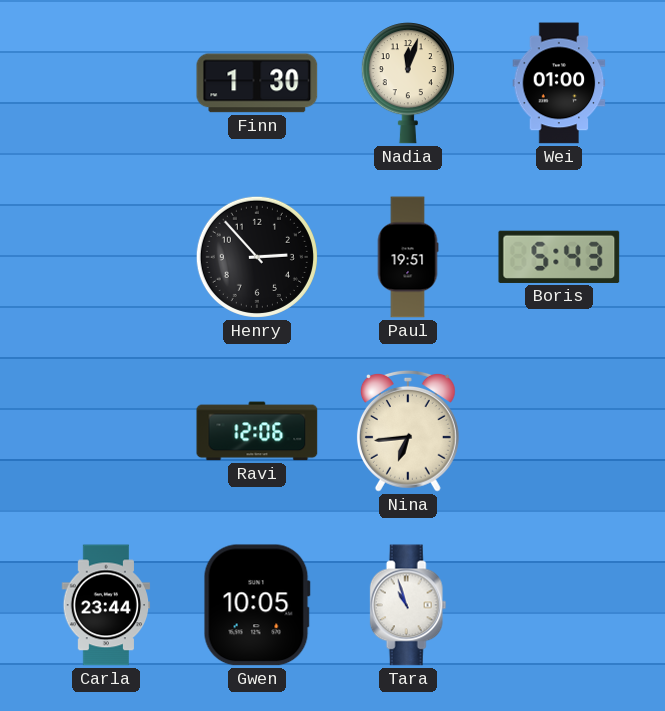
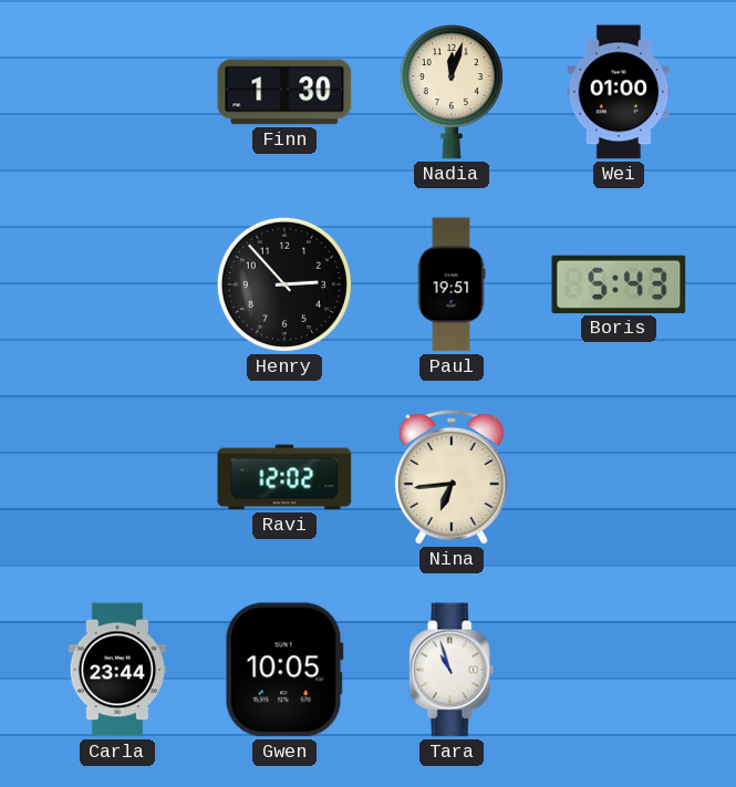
Ravi: 12:06 -> 12:02 (284, 477)
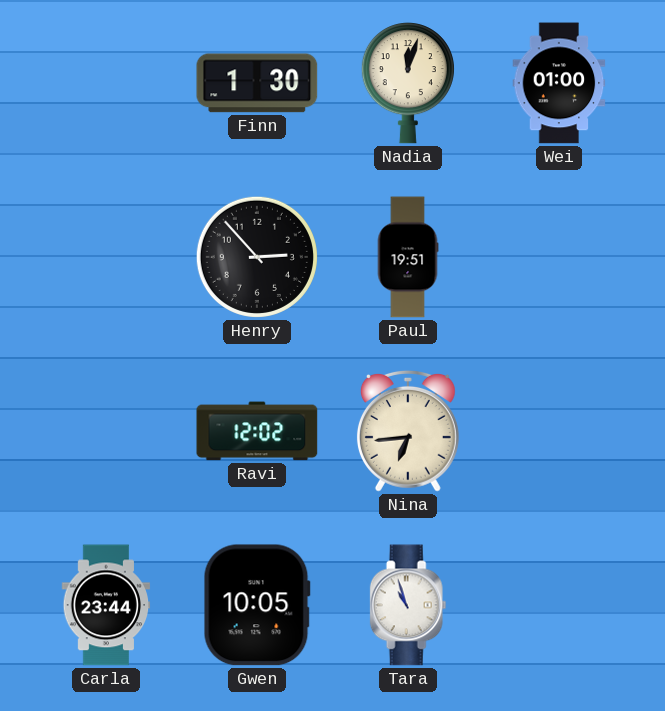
Boris: 5:43 -> none (619, 284)
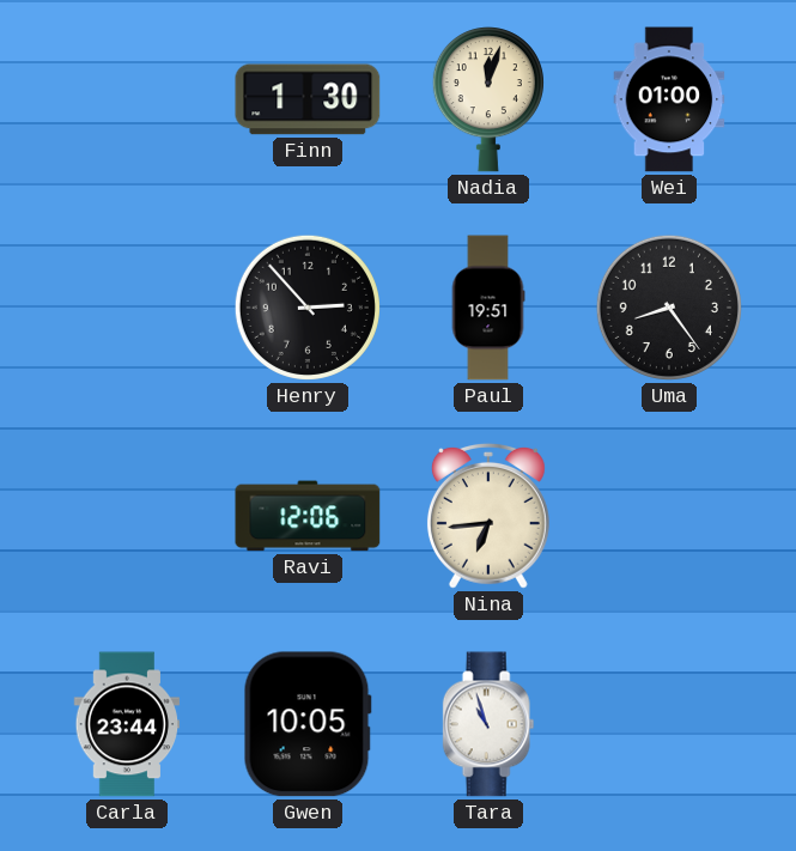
Uma: none -> 8:24 (669, 308)
Ravi: 12:02 -> 12:06 (308, 516)
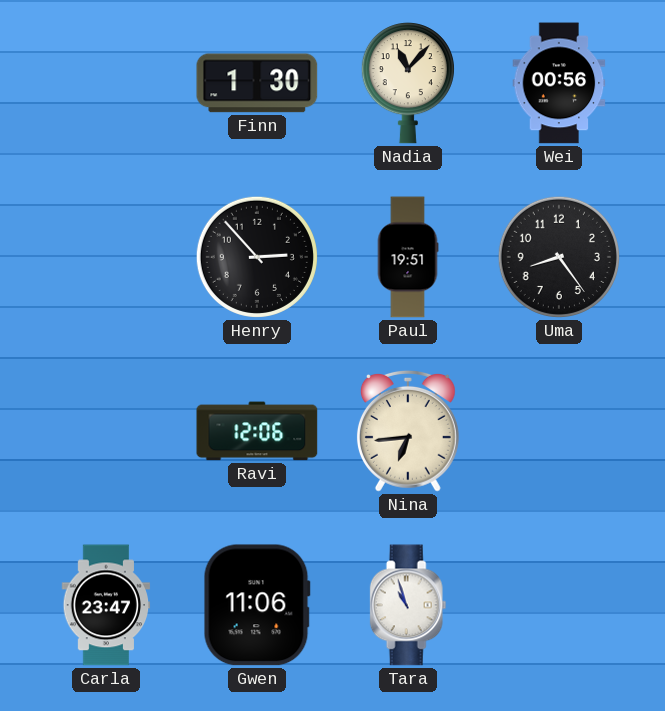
Nadia: 12:03 -> 11:07 (408, 83)
Wei: 01:00 -> 00:56 (559, 83)
Carla: 23:44 -> 23:47 (106, 605)
Gwen: 10:05 -> 11:06 (257, 605)
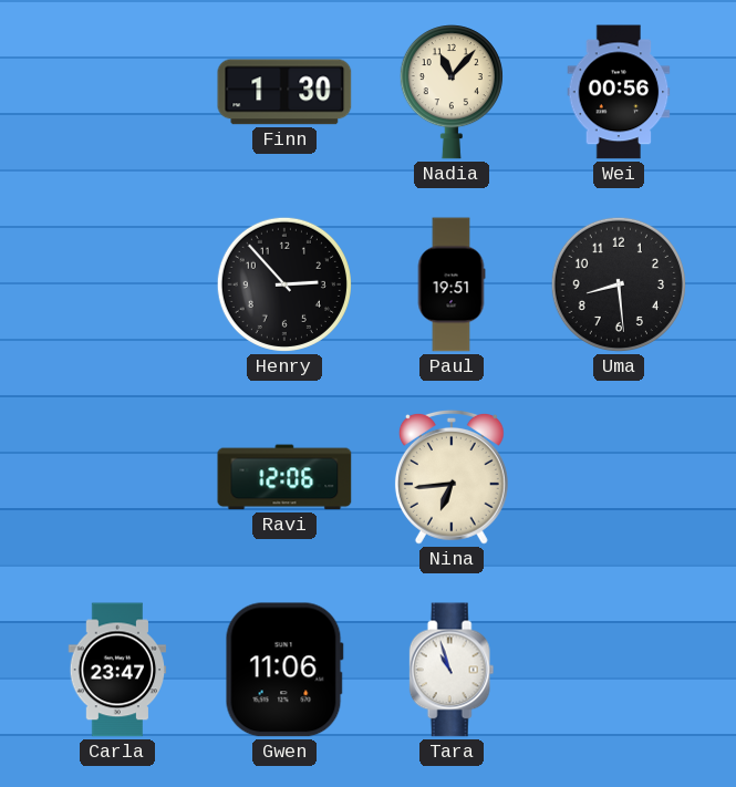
Uma: 8:24 -> 8:29 (619, 284)
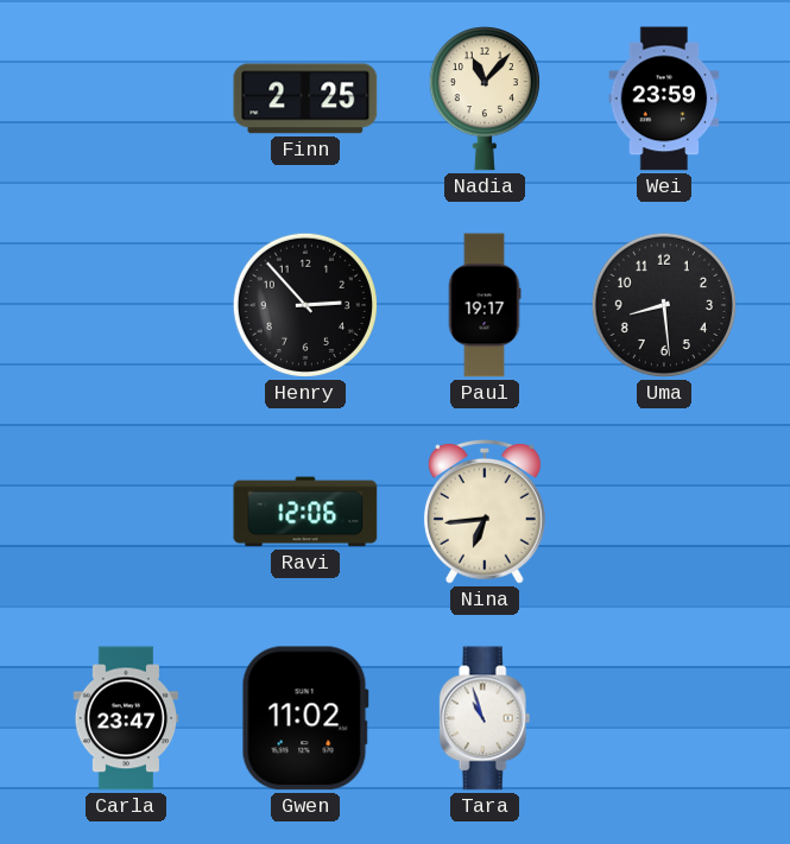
Finn: 1:30 -> 2:25 (305, 99)
Wei: 00:56 -> 23:59 (664, 99)
Paul: 19:51 -> 19:17 (485, 305)
Gwen: 11:06 -> 11:02 (305, 718)
